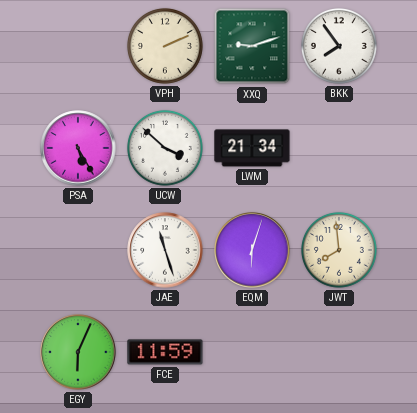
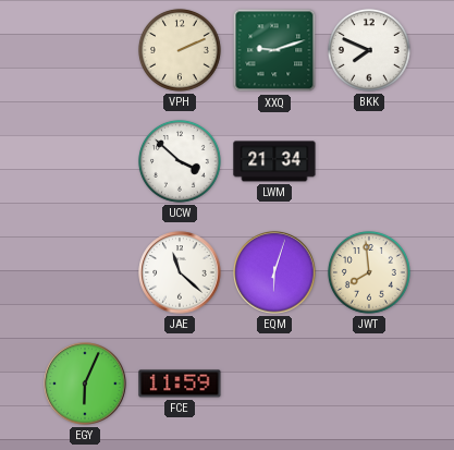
BKK: 7:54 -> 7:49 (369, 50)
PSA: 5:25 -> none (78, 148)
JAE: 11:27 -> 11:22 (180, 272)
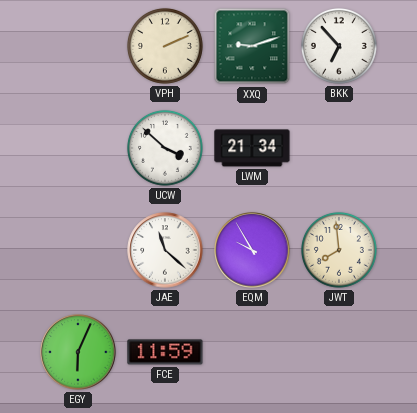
BKK: 7:49 -> 6:53 (339, 46)
EQM: 6:03 -> 9:55 (252, 250)
